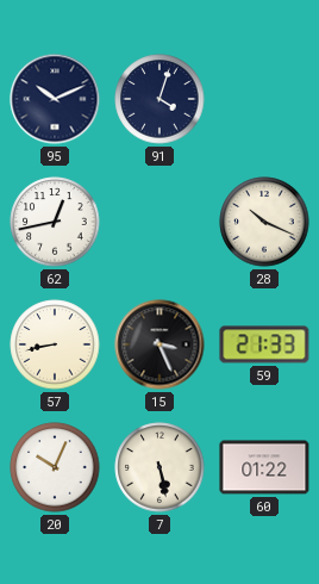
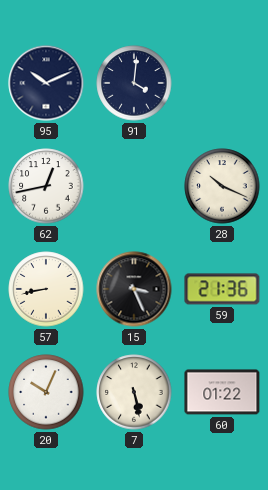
91: 4:03 -> 4:01 (134, 83)
59: 21:33 -> 21:36 (222, 289)
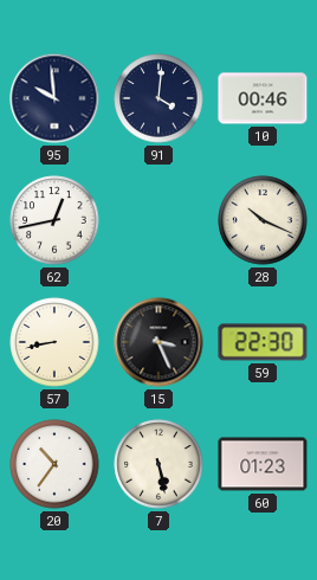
95: 10:11 -> 9:59 (54, 98)
10: none -> 00:46 (263, 98)
59: 21:36 -> 22:30 (263, 342)
20: 10:04 -> 10:36 (54, 464)
60: 01:22 -> 01:23 (263, 464)
